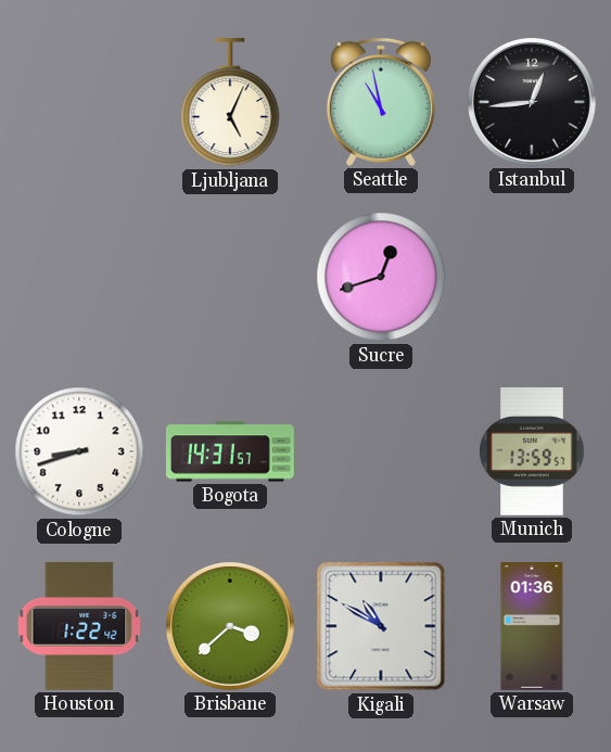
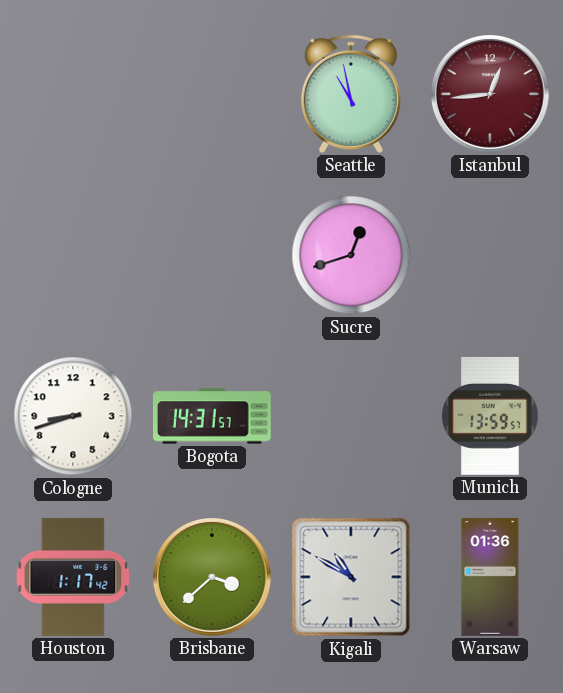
Ljubljana: 5:04 -> none (230, 102)
Istanbul dial: black -> burgundy (490, 94)
Houston: 1:22 -> 1:17 (73, 577)
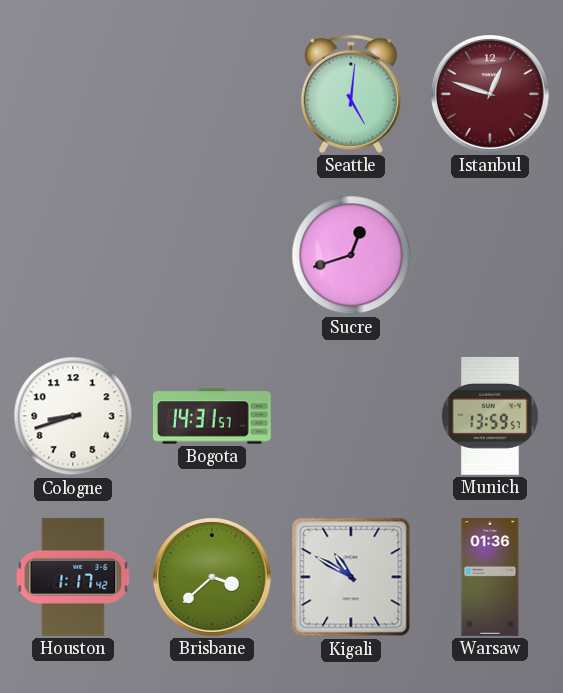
Seattle: 10:58 -> 5:01 (351, 94)
Istanbul: 12:44 -> 12:48 (490, 94)
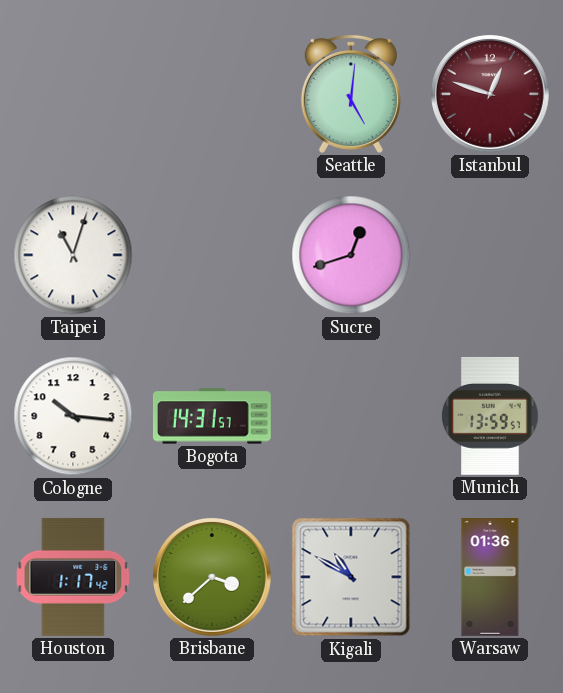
Taipei: none -> 11:03 (73, 255)
Cologne: 8:42 -> 10:16 (73, 416)
